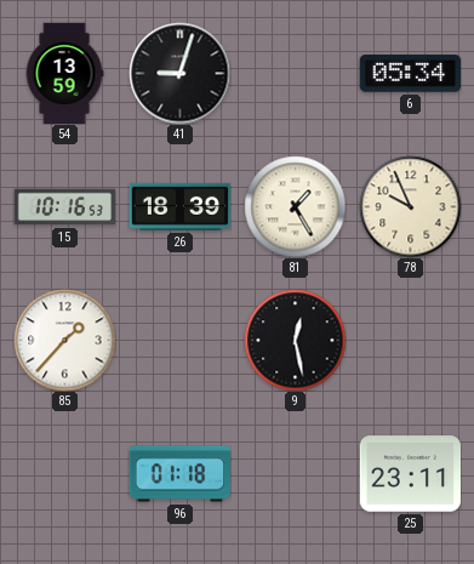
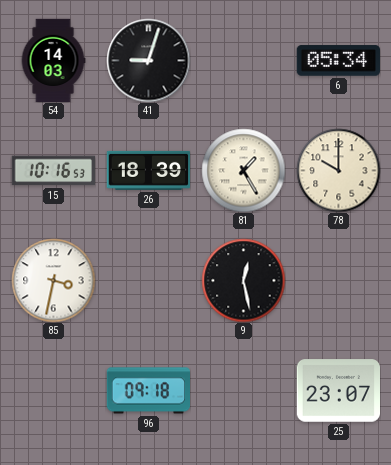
54: 13:59 -> 14:03 (53, 60)
78: 9:56 -> 10:00 (338, 170)
85: 1:37 -> 3:32 (53, 280)
96: 01:18 -> 09:18 (148, 391)
25: 23:11 -> 23:07 (338, 391)
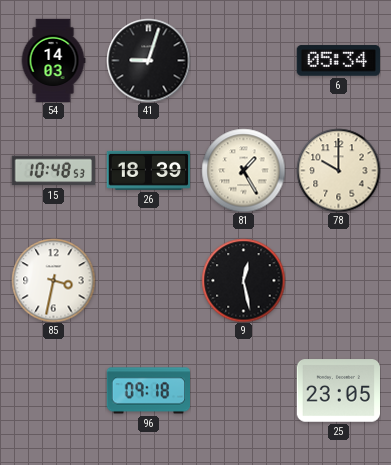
15: 10:16 -> 10:48 (53, 171)
25: 23:07 -> 23:05 (338, 391)
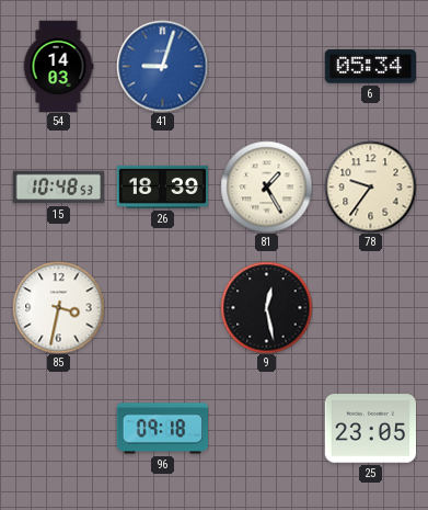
41 dial: black -> blue (162, 66)
78: 10:00 -> 9:36 (370, 186)
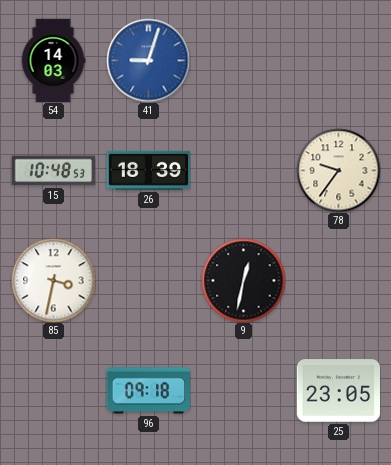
6: 05:34 -> none (370, 67)
81: 1:25 -> none (266, 186)
9: 12:28 -> 12:32 (243, 280)
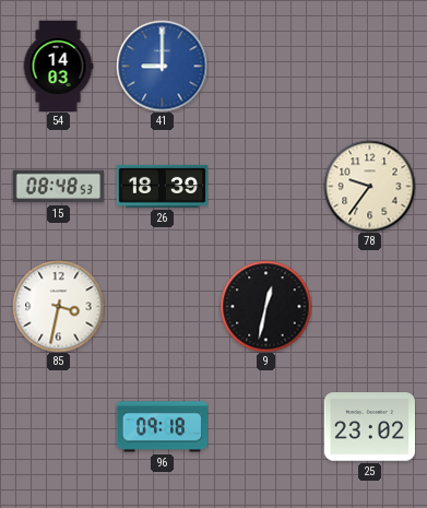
41: 9:03 -> 9:00 (162, 66)
15: 10:48 -> 08:48 (58, 187)
25: 23:05 -> 23:02 (369, 427)
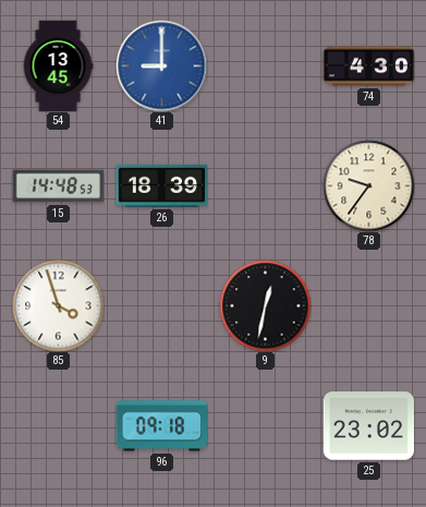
54: 14:03 -> 13:45 (58, 65)
74: none -> 4:30 (368, 67)
15: 08:48 -> 14:48 (58, 186)
85: 3:32 -> 3:57 (58, 305)
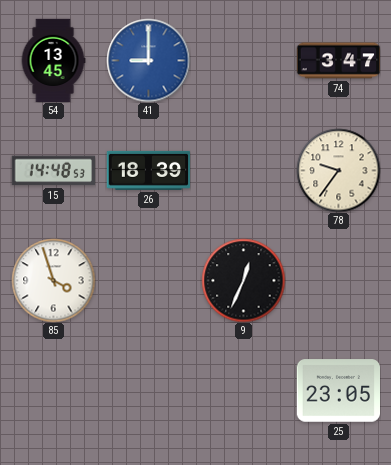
74: 4:30 -> 3:47 (338, 61)
9: 12:32 -> 12:34 (243, 280)
96: 09:18 -> none (161, 426)
25: 23:02 -> 23:05 (338, 391)
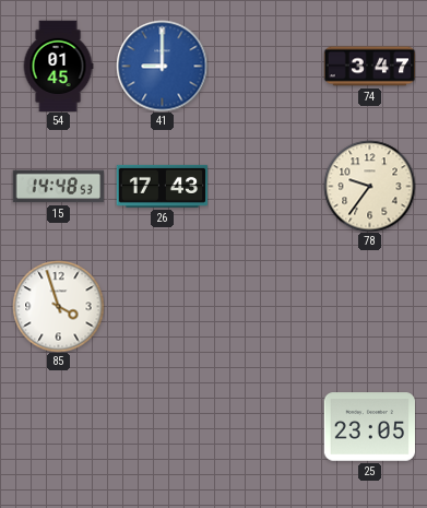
54: 13:45 -> 01:45 (58, 66)
26: 18:39 -> 17:43 (162, 186)
9: 12:34 -> none (243, 280)
